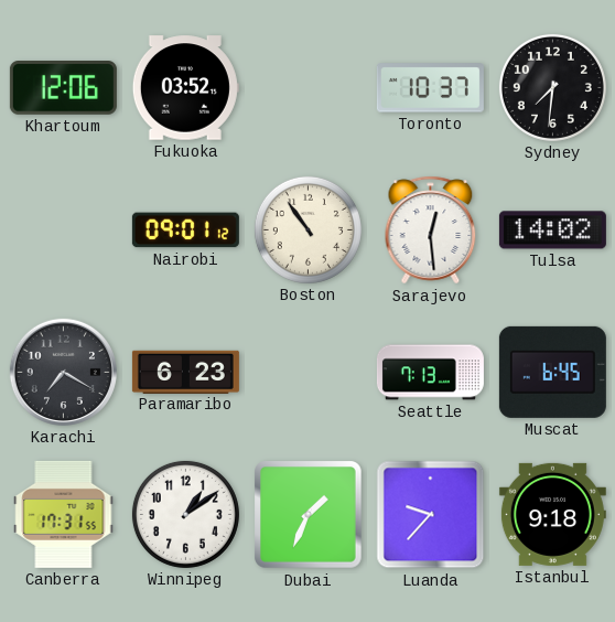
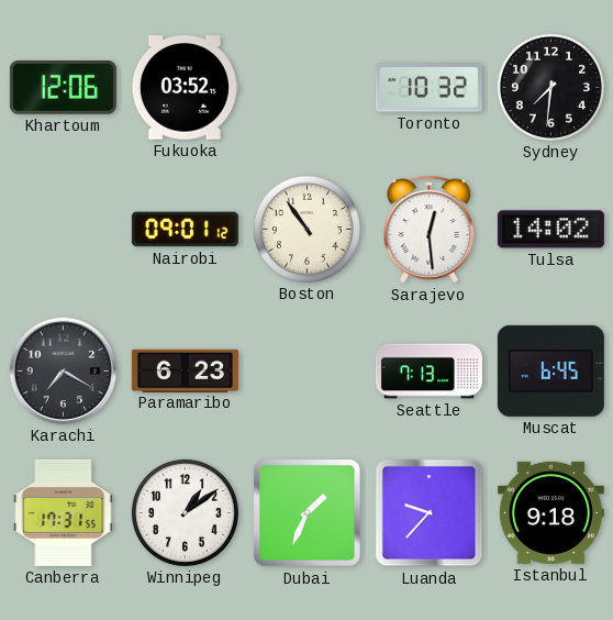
Toronto: 10:37 -> 10:32 (428, 88)
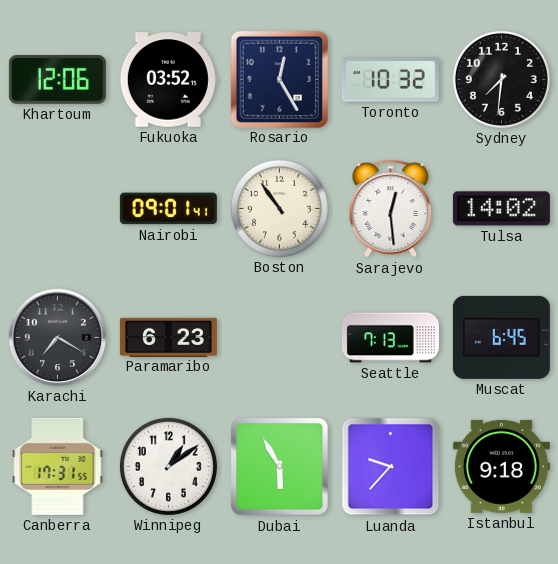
Rosario: none -> 12:25 (279, 79)
Nairobi: 09:01:12 -> 09:01:41 (168, 209)
Dubai: 1:34 -> 5:55 (280, 467)
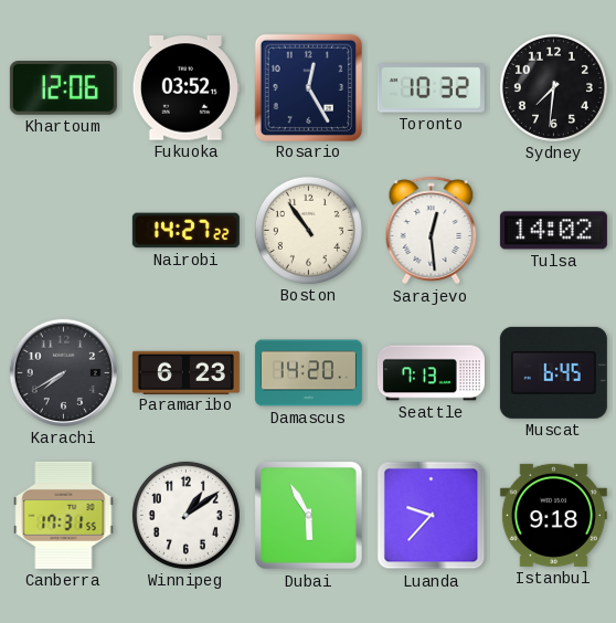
Nairobi: 09:01 -> 14:27 (185, 231)
Karachi: 7:20 -> 7:40 (63, 372)
Damascus: none -> 14:20 (308, 373)
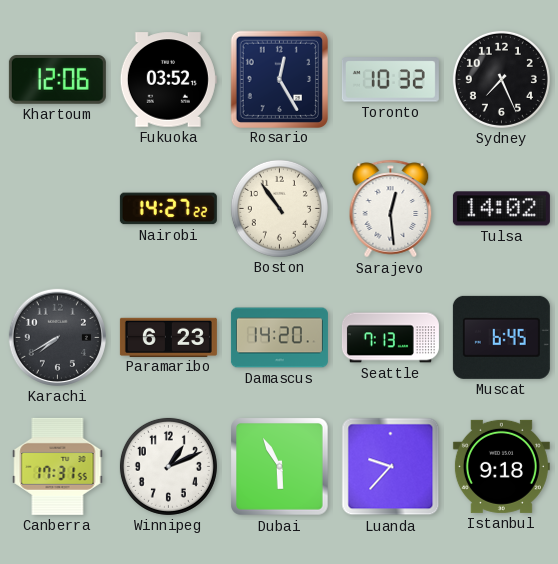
Sydney: 7:31 -> 7:26 (501, 79)
Winnipeg: 1:09 -> 1:11 (168, 466)
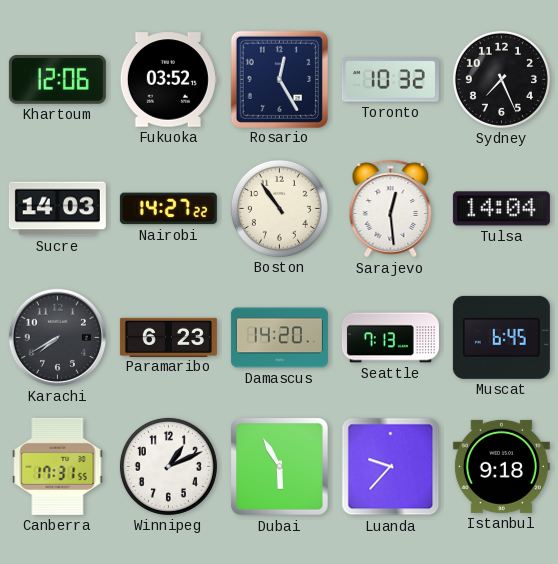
Sucre: none -> 14:03 (57, 209)
Tulsa: 14:02 -> 14:04 (501, 209)
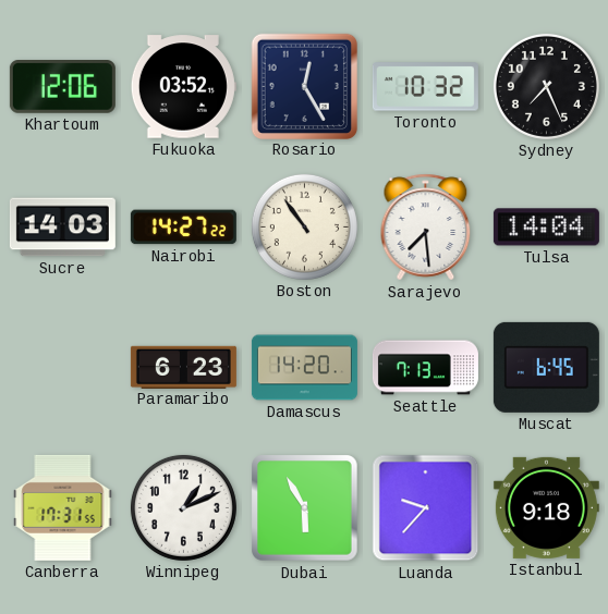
Sarajevo: 12:29 -> 7:29 (426, 228)
Karachi: 7:40 -> none (57, 337)
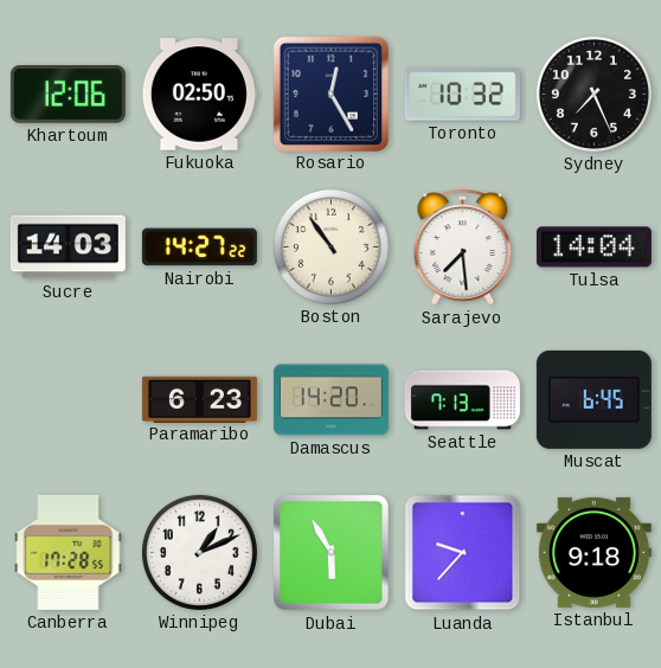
Fukuoka: 03:52 -> 02:50 (199, 95)
Canberra: 17:31 -> 17:28 (69, 552)
